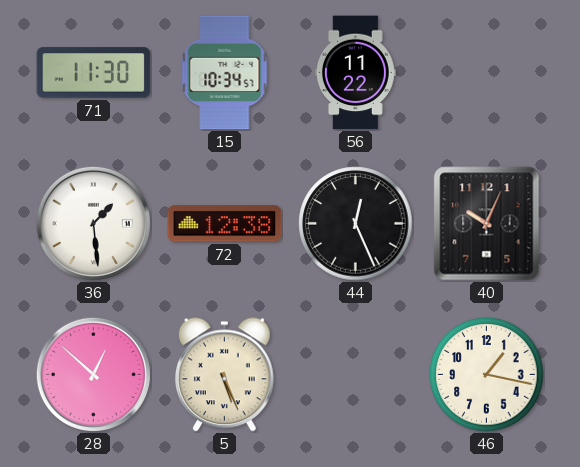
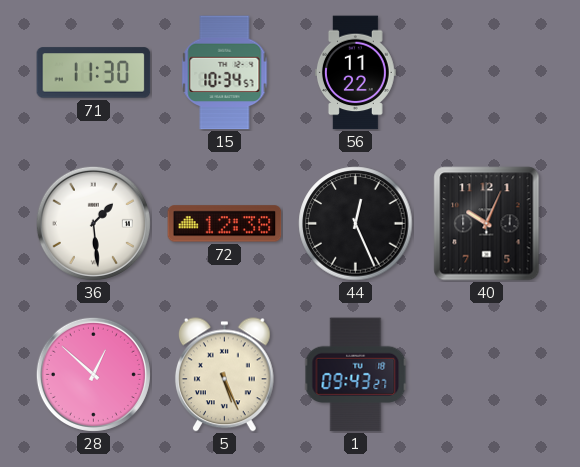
1: none -> 09:43 (356, 375)
46: 1:17 -> none (487, 375)
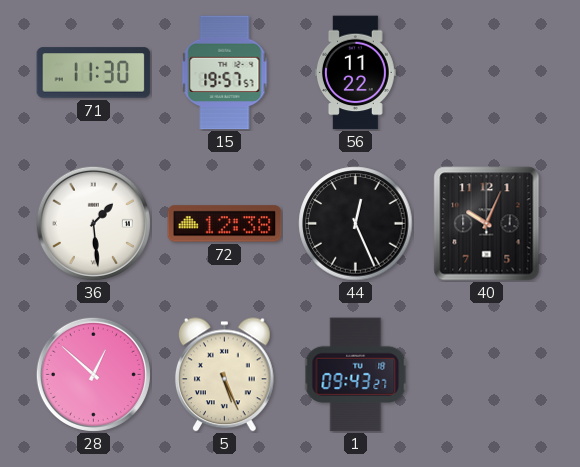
15: 10:34 -> 19:57 (225, 73)
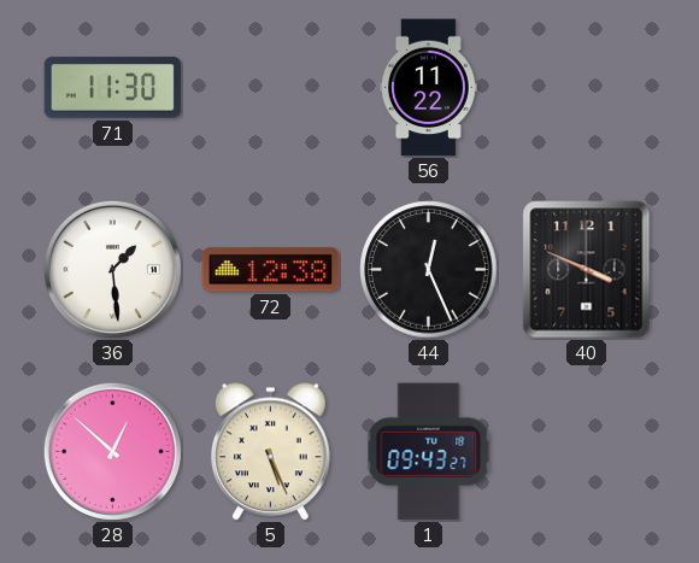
15: 19:57 -> none (225, 73)
40: 10:04 -> 3:49 (587, 270)
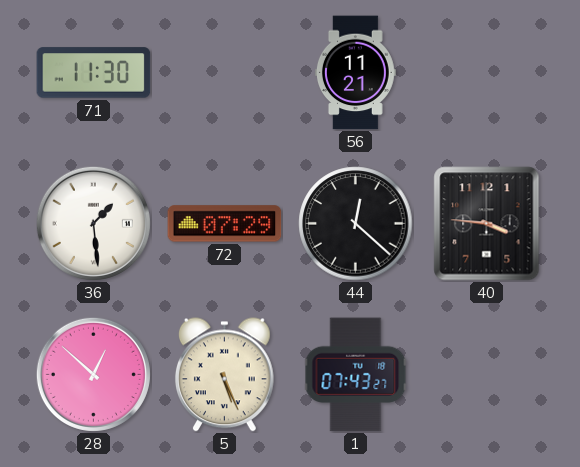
56: 11:22 -> 11:21 (355, 73)
72: 12:38 -> 07:29 (225, 224)
44: 12:26 -> 12:22 (356, 224)
40: 3:49 -> 3:46 (487, 224)
1: 09:43 -> 07:43 (356, 375)
